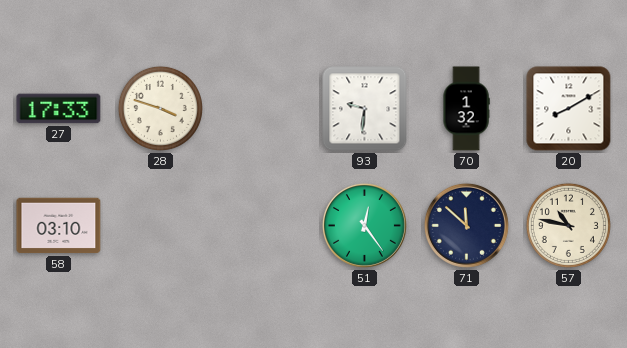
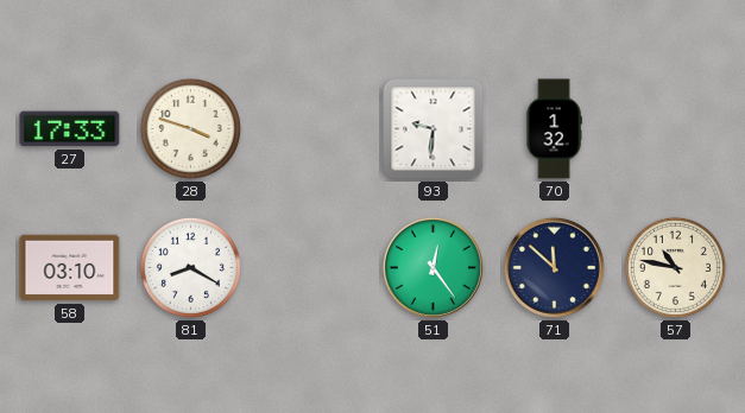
20: 8:10 -> none (569, 109)
81: none -> 8:20 (190, 267)
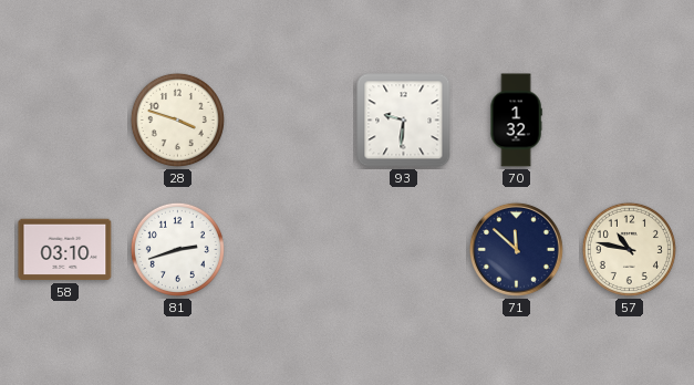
27: 17:33 -> none (70, 129)
81: 8:20 -> 2:42 (177, 249)
51: 12:24 -> none (433, 267)
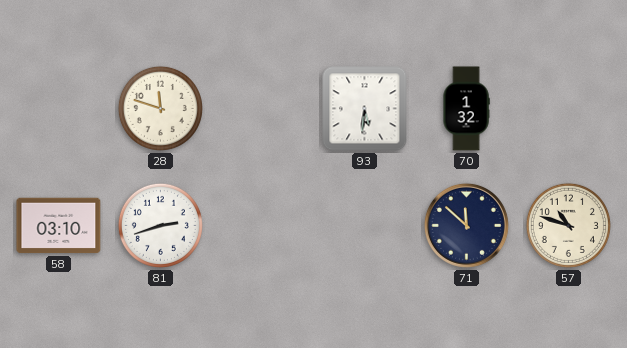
28: 3:48 -> 11:48 (160, 108)
93: 9:31 -> 5:31 (365, 109)
57: 10:47 -> 10:48 (568, 225)
